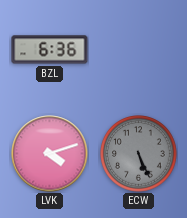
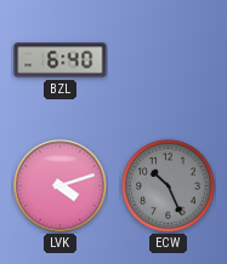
BZL: 6:36 -> 6:40 (61, 61)
ECW: 5:26 -> 10:26 (169, 186)
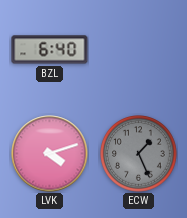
ECW: 10:26 -> 1:26 (139, 154)
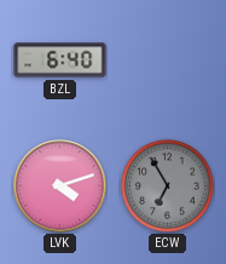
ECW: 1:26 -> 6:55 (168, 186)
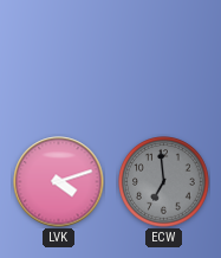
BZL: 6:40 -> none (60, 61)
ECW: 6:55 -> 6:59 (164, 182)
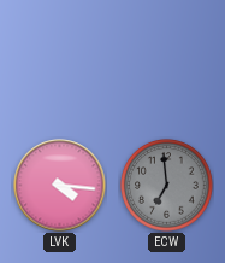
LVK: 4:12 -> 4:16 (60, 186)
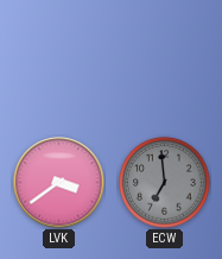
LVK: 4:16 -> 3:39 (59, 183)
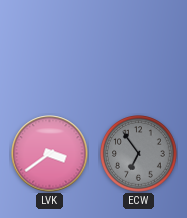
ECW: 6:59 -> 6:54 (139, 154)
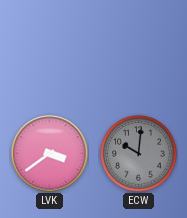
ECW: 6:54 -> 10:01 (139, 154)
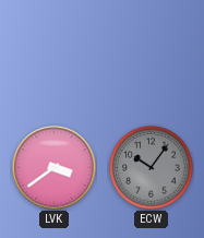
ECW: 10:01 -> 10:06 (152, 168)
